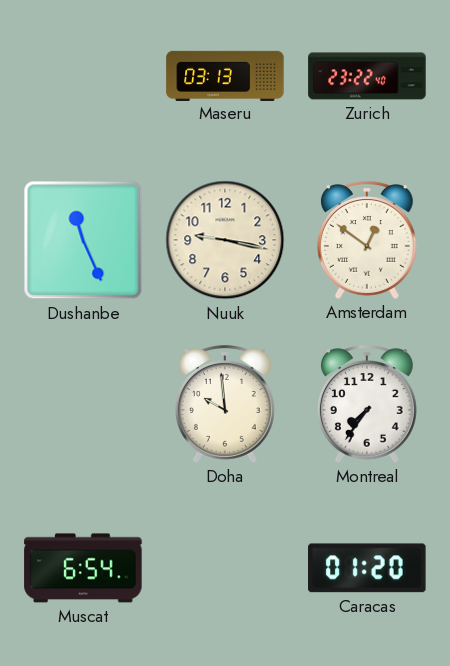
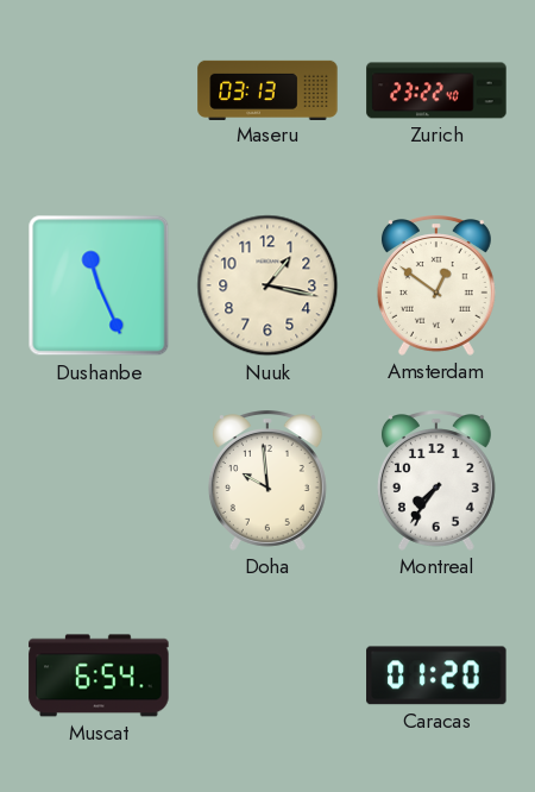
Nuuk: 9:17 -> 1:17 (267, 285)
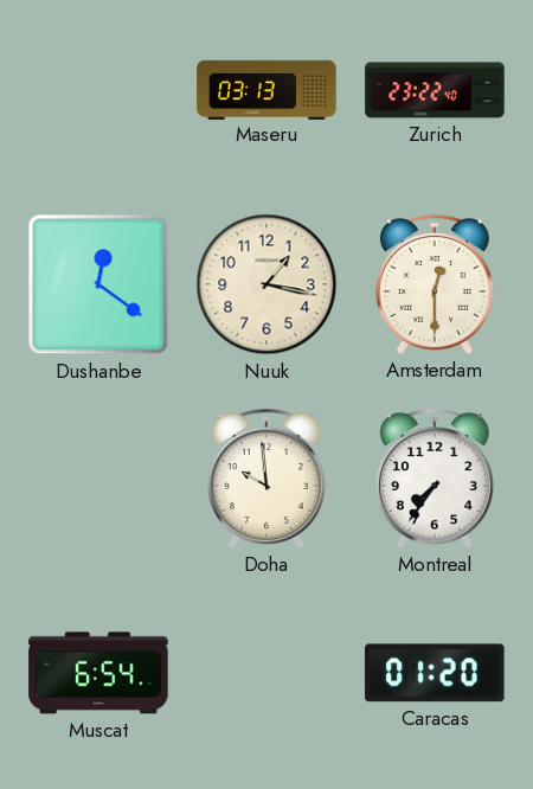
Dushanbe: 11:26 -> 12:21 (98, 284)
Amsterdam: 12:51 -> 12:30 (435, 284)
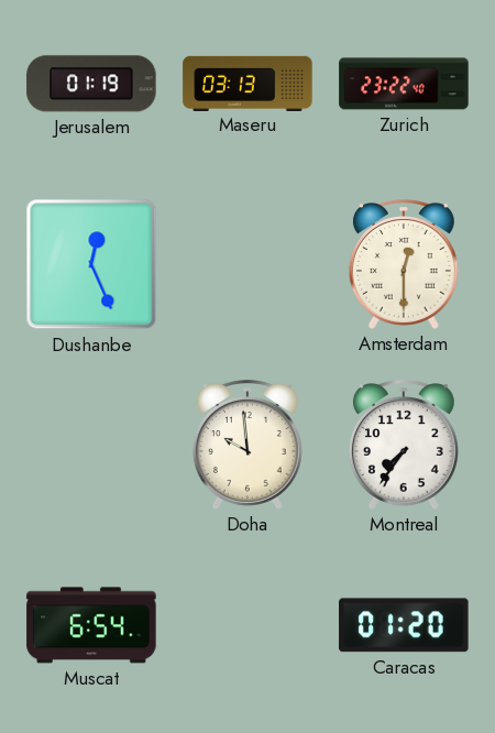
Jerusalem: none -> 01:19 (91, 84)
Dushanbe: 12:21 -> 12:26 (91, 264)
Nuuk: 1:17 -> none (266, 284)
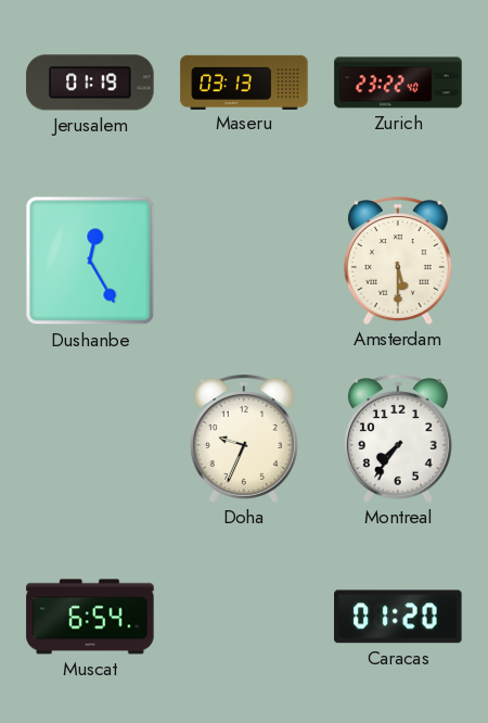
Dushanbe: 12:26 -> 12:25 (90, 261)
Amsterdam: 12:30 -> 5:30 (398, 261)
Doha: 9:59 -> 9:34 (244, 439)
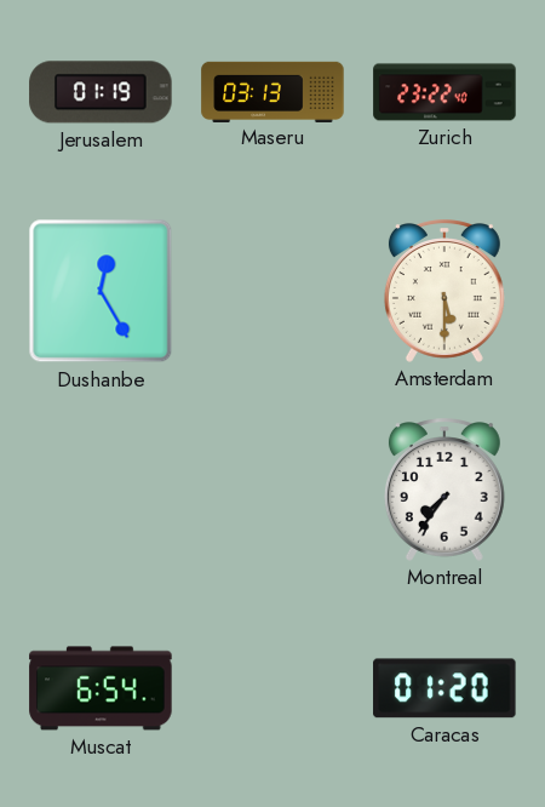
Doha: 9:34 -> none (244, 439)
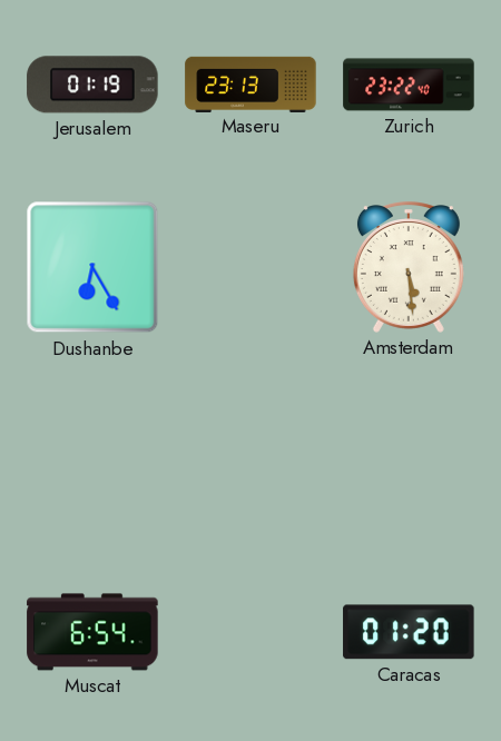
Maseru: 03:13 -> 23:13 (250, 83)
Dushanbe: 12:25 -> 6:25 (92, 267)
Amsterdam: 5:30 -> 5:29 (409, 267)
Montreal: 7:36 -> none (444, 490)
